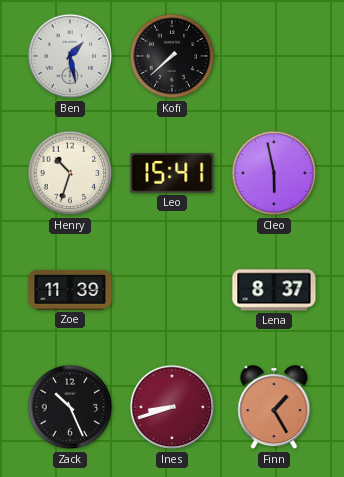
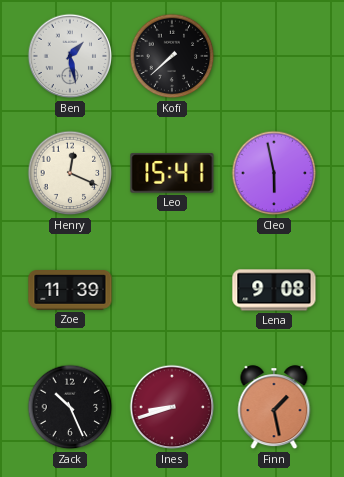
Henry: 10:33 -> 12:19 (70, 173)
Lena: 8:37 -> 9:08 (274, 290)
Finn: 1:25 -> 1:28 (274, 408)
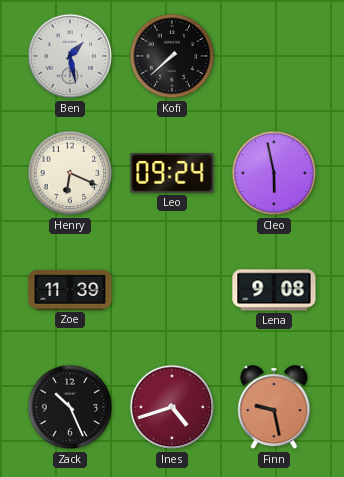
Henry: 12:19 -> 6:19 (70, 173)
Leo: 15:41 -> 09:24 (172, 173)
Ines: 8:42 -> 4:42 (172, 407)
Finn: 1:28 -> 9:28 (274, 408)
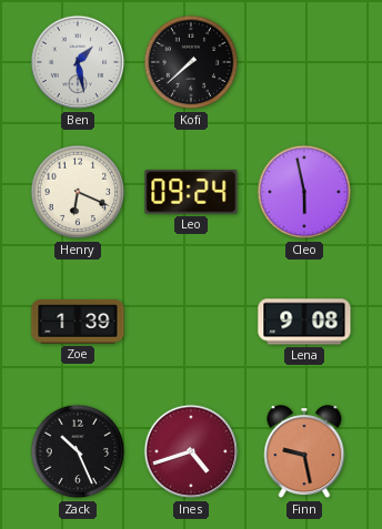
Zoe: 11:39 -> 1:39 (78, 323)
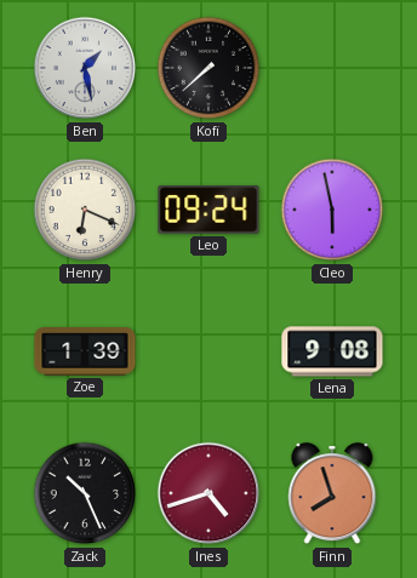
Finn: 9:28 -> 7:57 (332, 494)
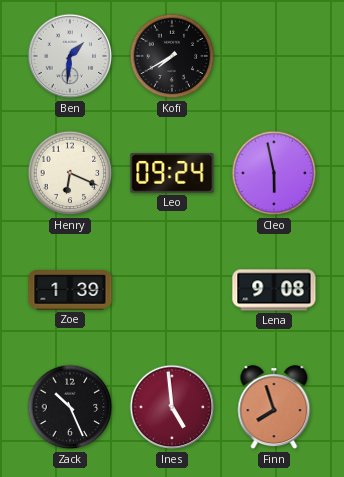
Ben: 1:28 -> 1:31 (70, 56)
Kofi: 7:38 -> 7:40 (172, 56)
Ines: 4:42 -> 4:59 (172, 407)
